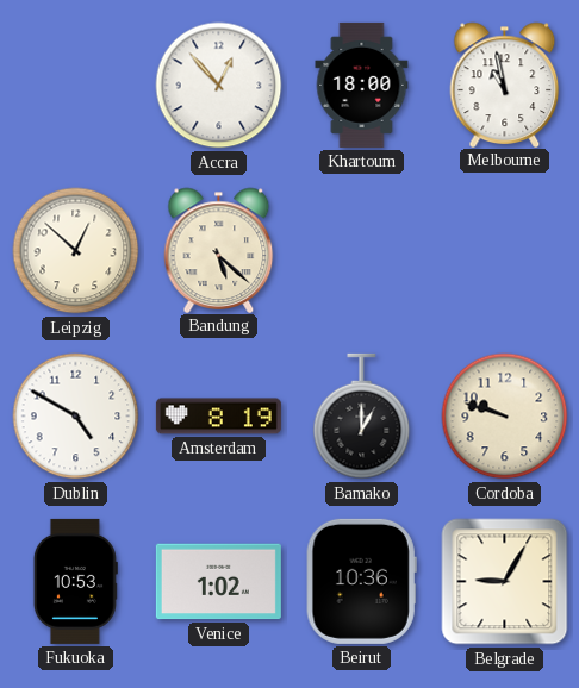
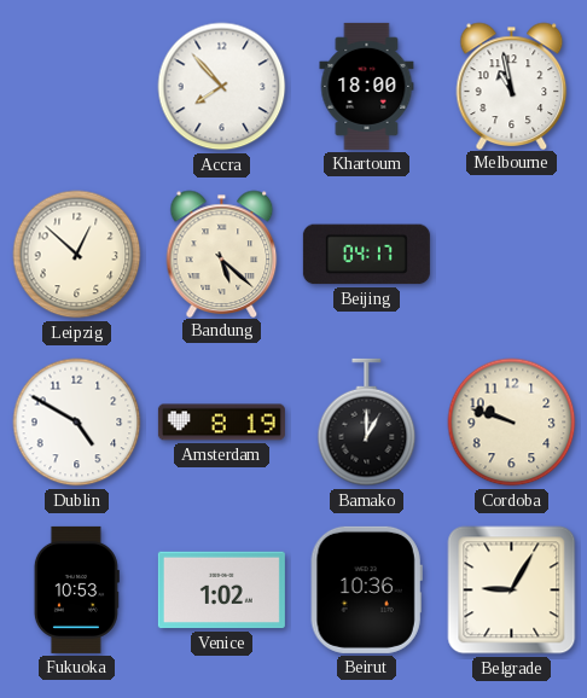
Accra: 12:53 -> 7:53 (222, 87)
Beijing: none -> 04:17 (366, 255)
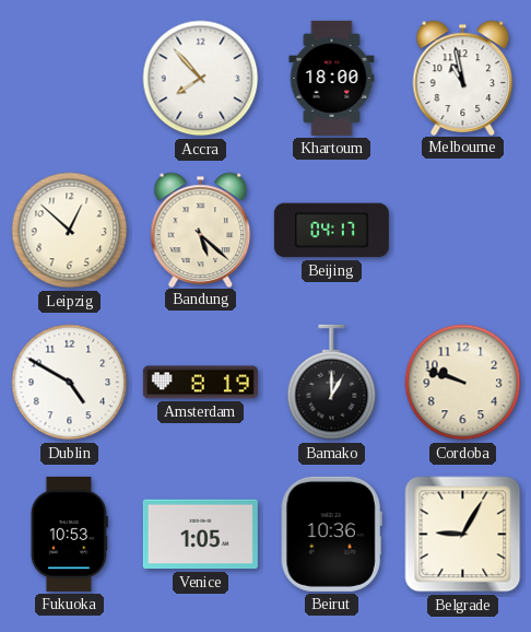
Venice: 1:02 -> 1:05 (200, 535)
